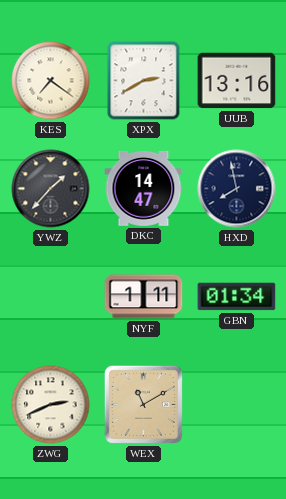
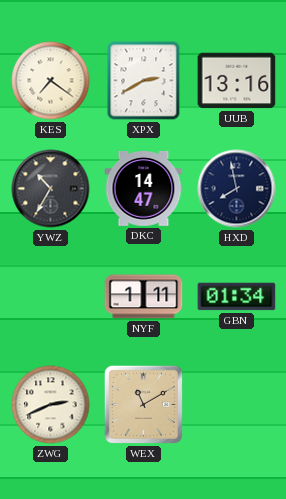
YWZ: 1:37 -> 10:35 (51, 189)
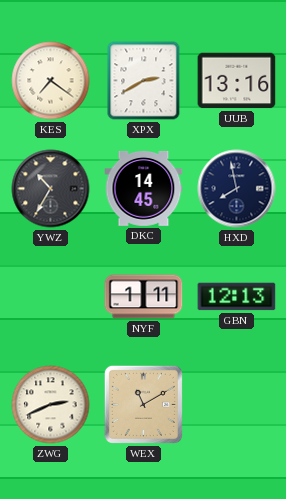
DKC: 14:47 -> 14:45 (144, 188)
GBN: 01:34 -> 12:13 (237, 297)
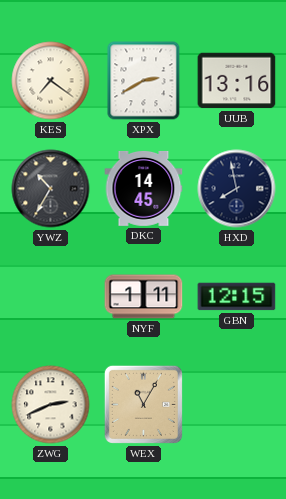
GBN: 12:13 -> 12:15 (237, 297)
WEX: 11:10 -> 11:05 (143, 404)
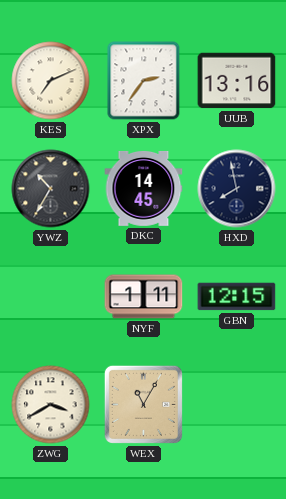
KES: 7:21 -> 7:11 (51, 81)
XPX: 2:40 -> 2:36 (144, 81)
ZWG: 2:41 -> 3:40 (51, 405)
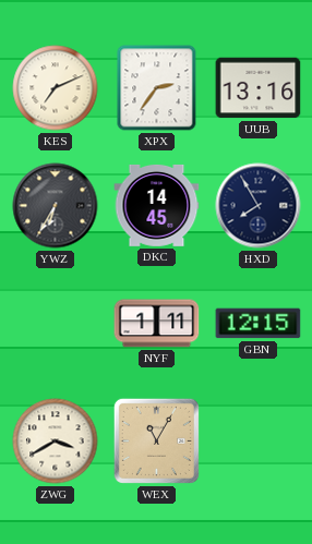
YWZ: 10:35 -> 6:35 (56, 206)
HXD: 7:58 -> 7:55 (259, 206)
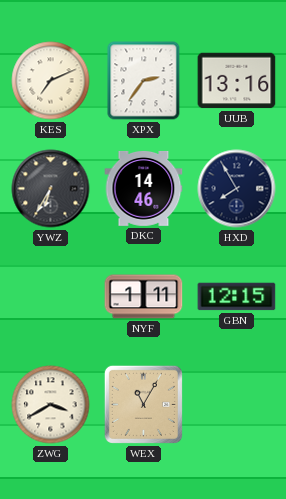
DKC: 14:45 -> 14:46 (144, 188)
